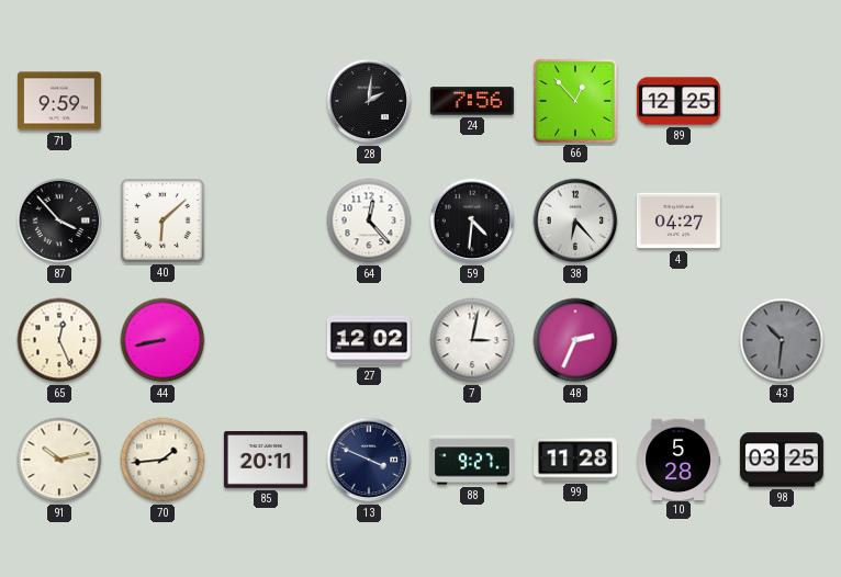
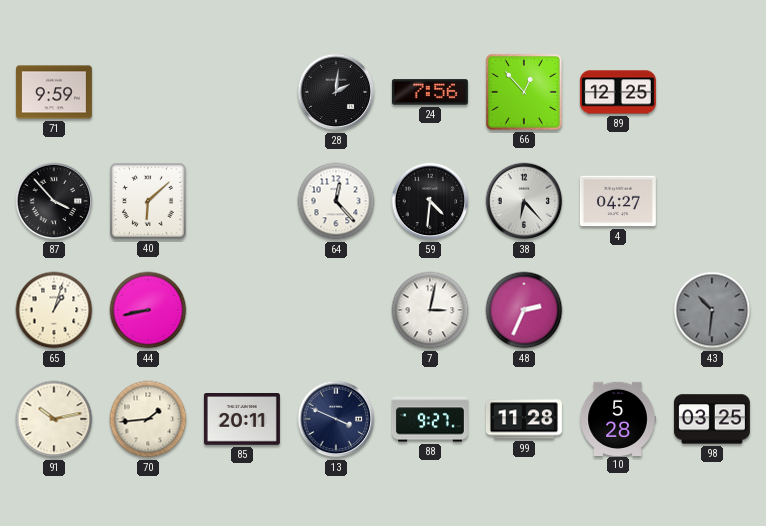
65: 12:26 -> 1:03 (54, 310)
27: 12:02 -> none (369, 340)
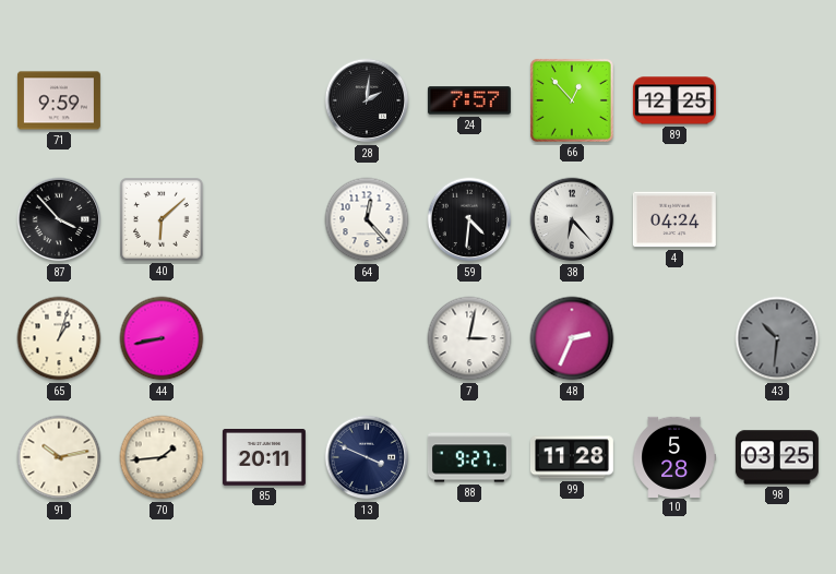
24: 7:56 -> 7:57 (469, 100)
4: 04:27 -> 04:24 (674, 219)
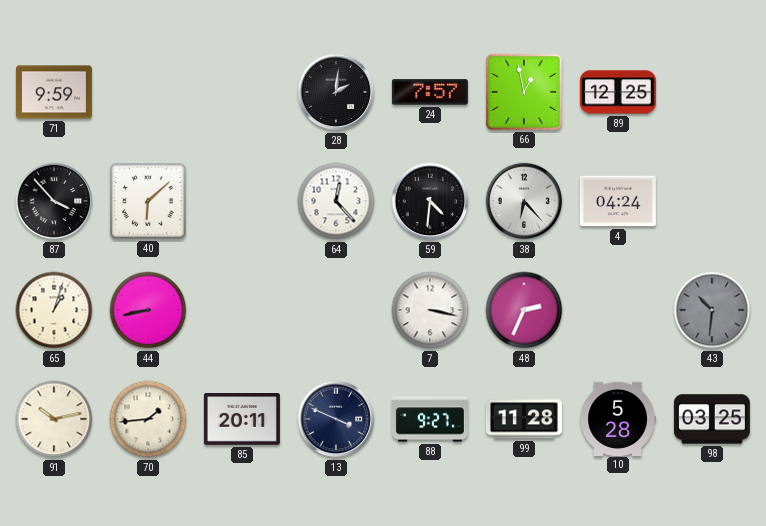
66: 12:53 -> 12:58 (524, 92)
7: 3:02 -> 3:17 (430, 310)
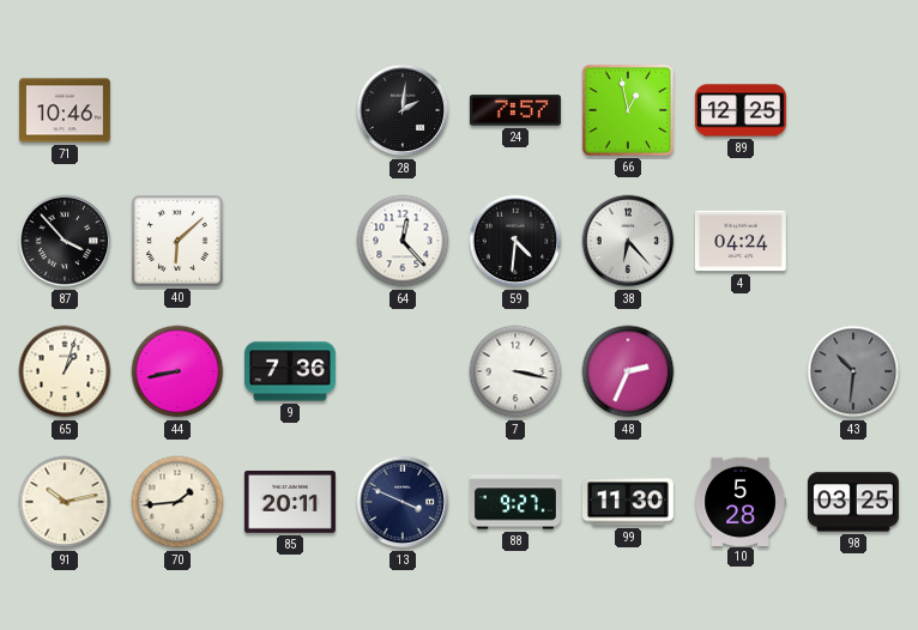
71: 9:59 -> 10:46 (65, 110)
9: none -> 7:36 (290, 371)
99: 11:28 -> 11:30 (628, 502)
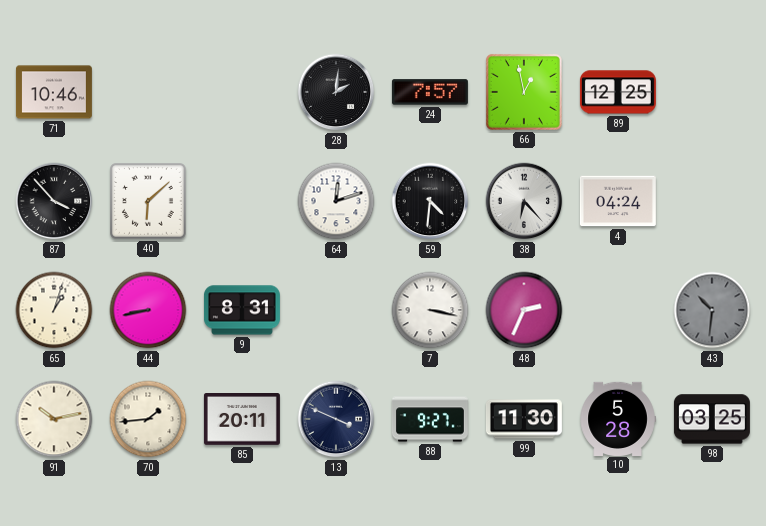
64: 12:23 -> 12:12 (336, 201)
9: 7:36 -> 8:31 (242, 310)
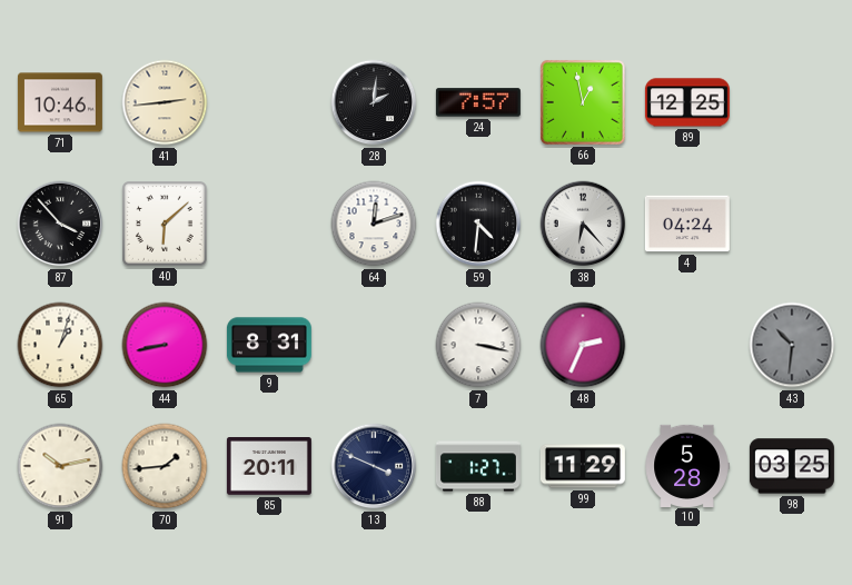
41: none -> 2:44 (165, 102)
88: 9:27 -> 1:27 (478, 466)
99: 11:30 -> 11:29 (583, 466)
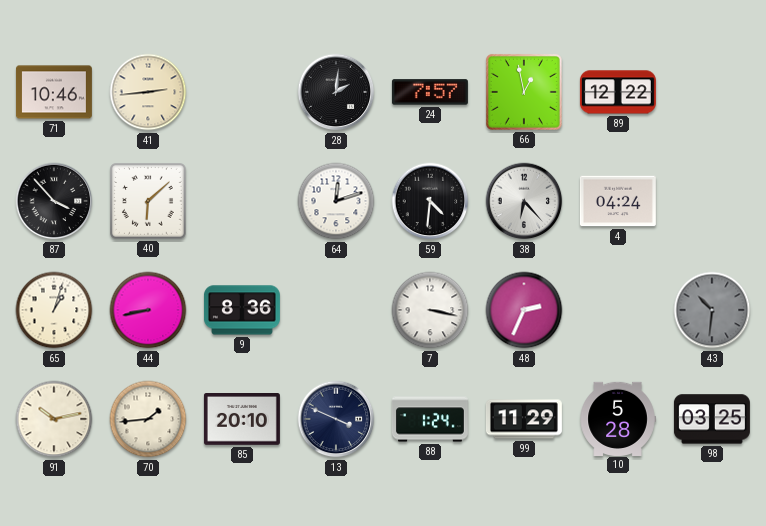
89: 12:25 -> 12:22 (618, 92)
9: 8:31 -> 8:36 (242, 310)
85: 20:11 -> 20:10 (242, 420)
88: 1:27 -> 1:24 (430, 419)
